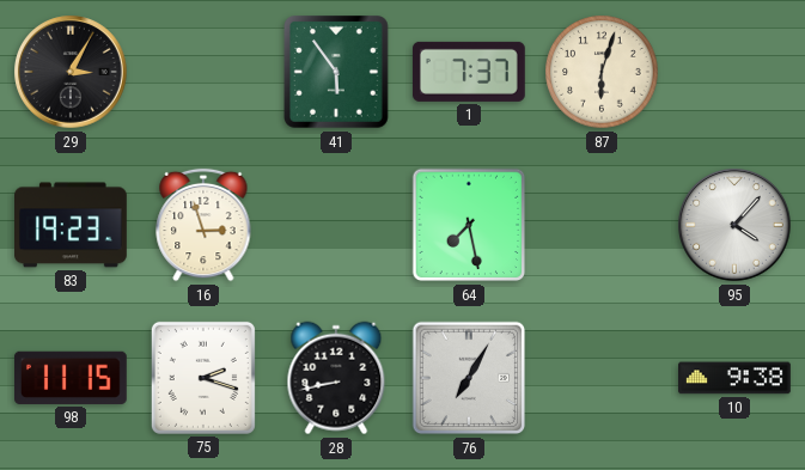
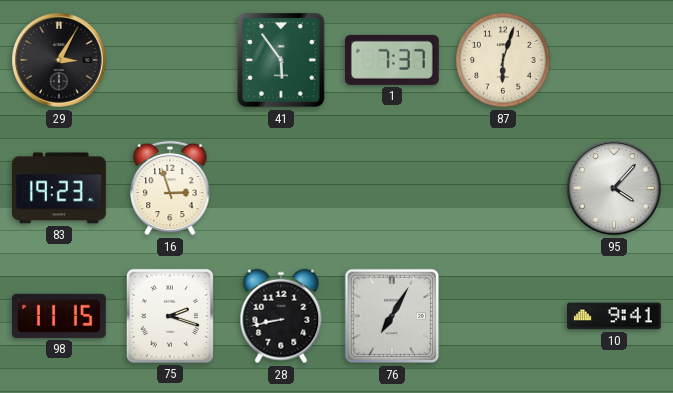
64: 7:28 -> none (469, 225)
10: 9:38 -> 9:41 (615, 316)
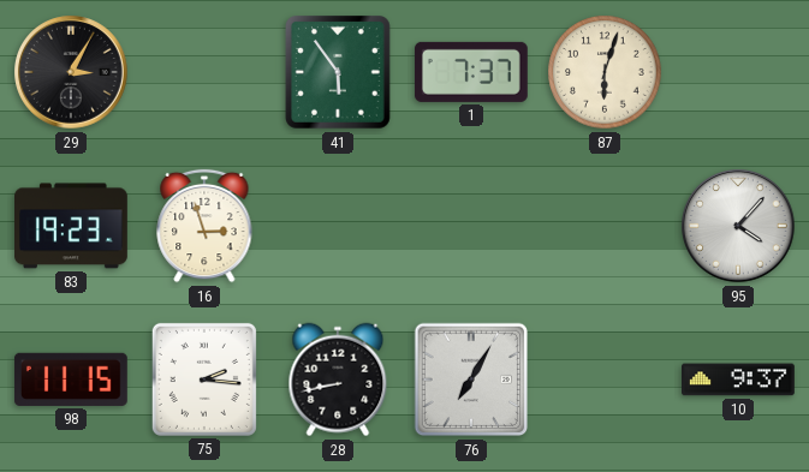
75: 2:18 -> 2:16 (204, 380)
10: 9:41 -> 9:37 (739, 380)
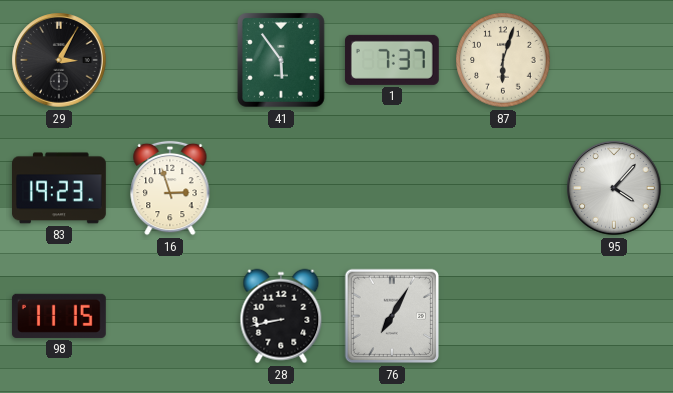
75: 2:16 -> none (204, 380)
10: 9:37 -> none (739, 380)
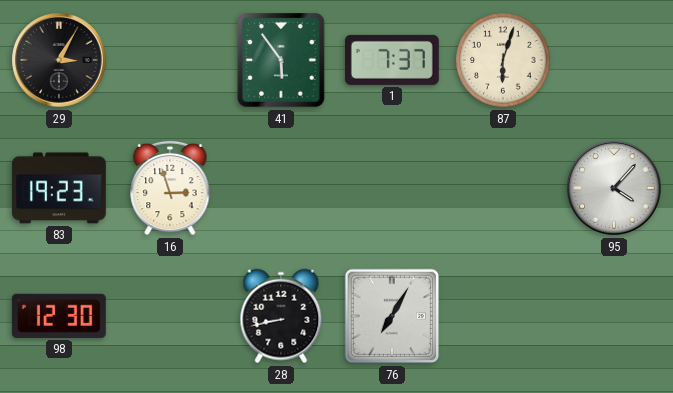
98: 11:15 -> 12:30 (59, 316)
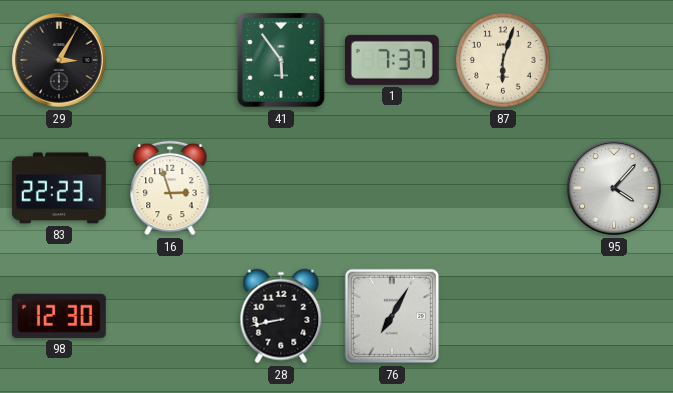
83: 19:23 -> 22:23 (60, 188)
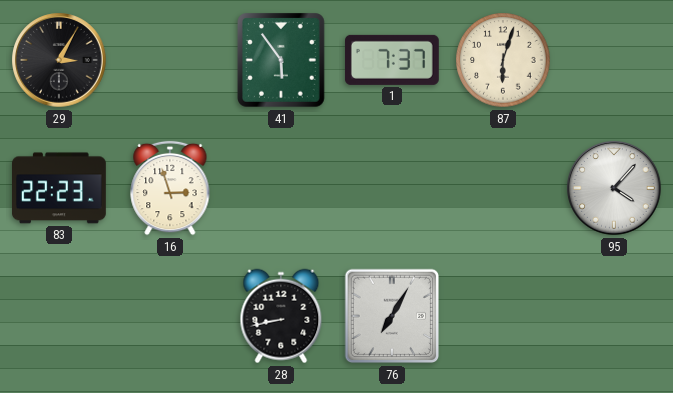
98: 12:30 -> none (59, 316)
